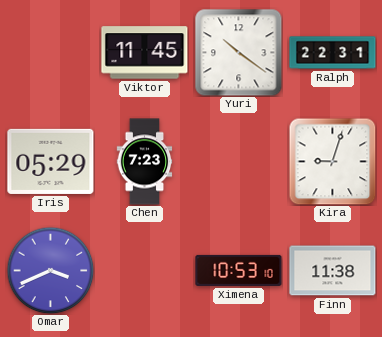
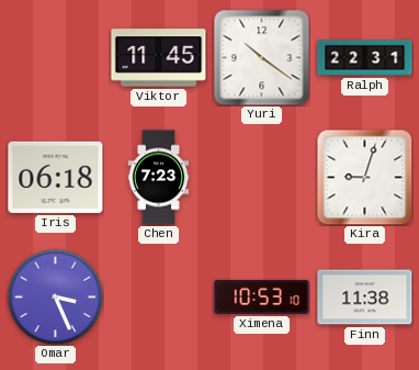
Iris: 05:29 -> 06:18 (56, 177)
Omar: 3:41 -> 3:26 (55, 296)
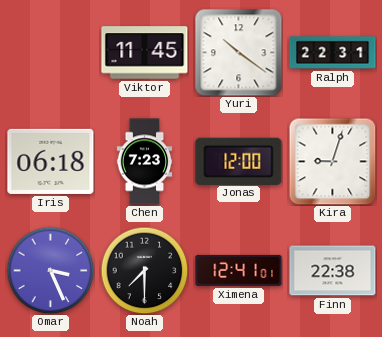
Jonas: none -> 12:00 (239, 161)
Noah: none -> 7:30 (144, 270)
Ximena: 10:53 -> 12:41 (239, 270)
Finn: 11:38 -> 22:38 (333, 271)
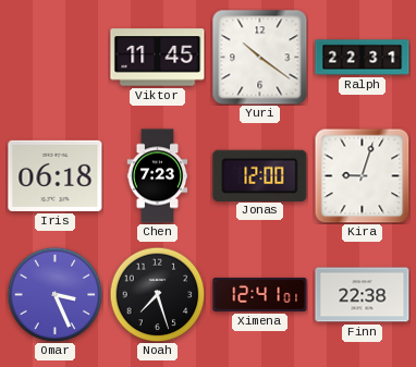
Noah: 7:30 -> 7:27 (157, 294)
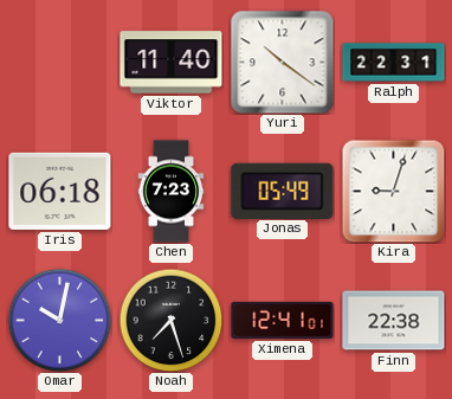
Viktor: 11:45 -> 11:40 (172, 63)
Jonas: 12:00 -> 05:49 (283, 191)
Omar: 3:26 -> 10:02 (59, 320)
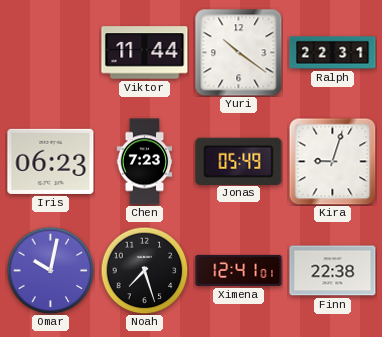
Viktor: 11:40 -> 11:44 (145, 53)
Iris: 06:18 -> 06:23 (51, 161)
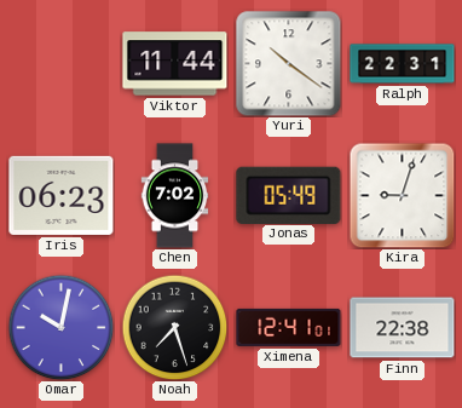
Chen: 7:23 -> 7:02 (175, 196)
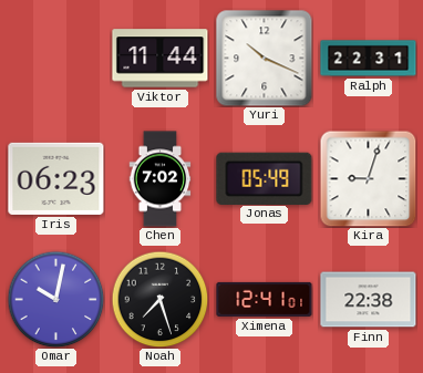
Yuri: 10:21 -> 10:19 (265, 59)
